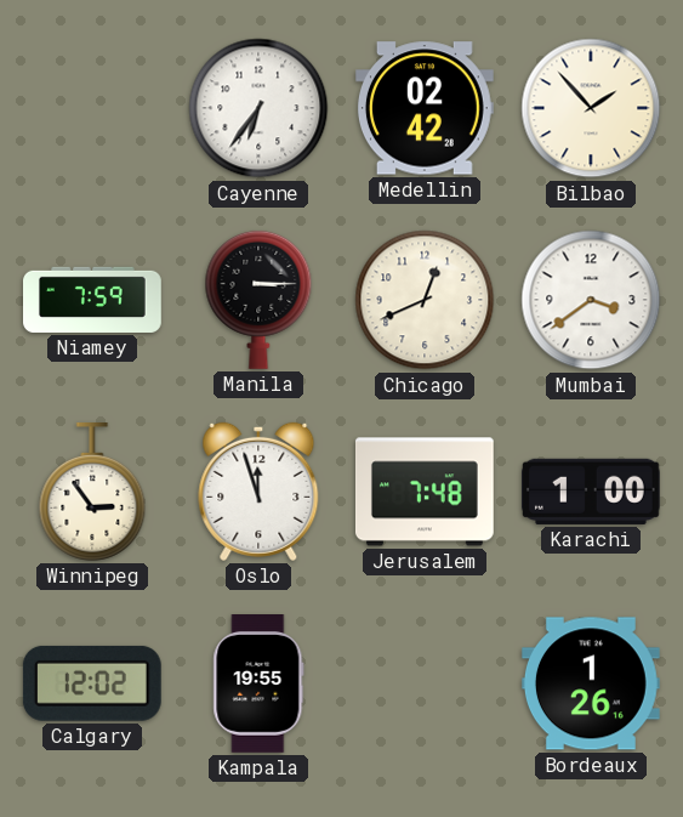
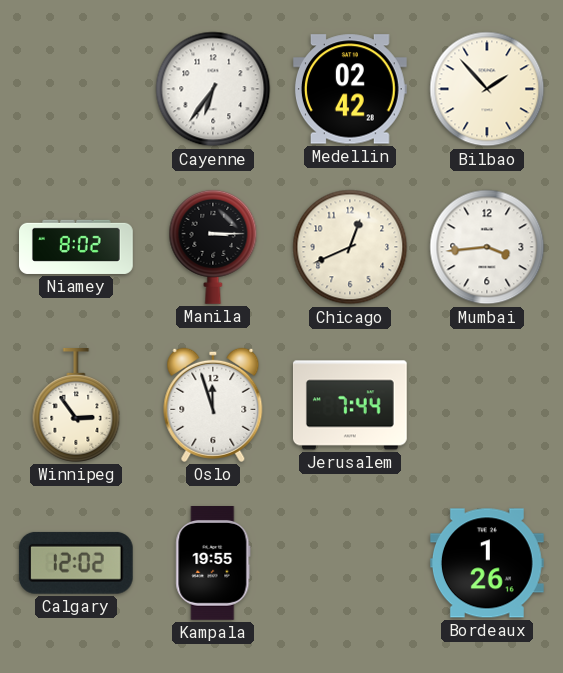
Niamey: 7:59 -> 8:02 (77, 247)
Mumbai: 3:39 -> 3:44 (487, 247)
Jerusalem: 7:48 -> 7:44 (350, 405)
Karachi: 1:00 -> none (591, 492)
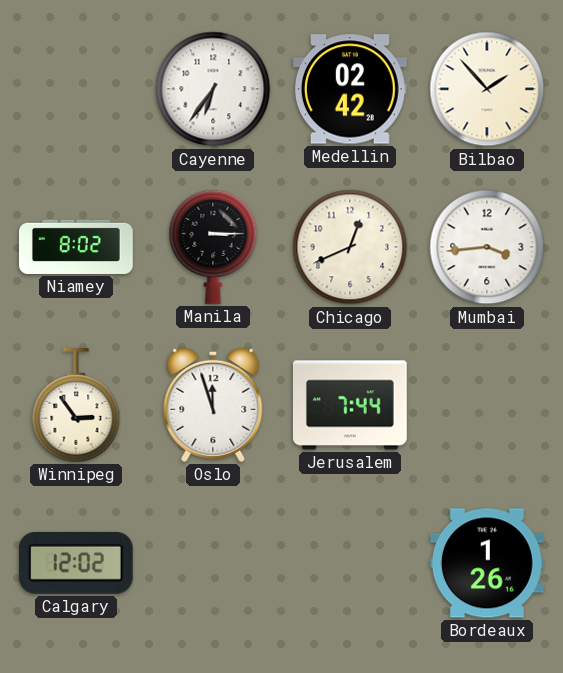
Kampala: 19:55 -> none (213, 564)
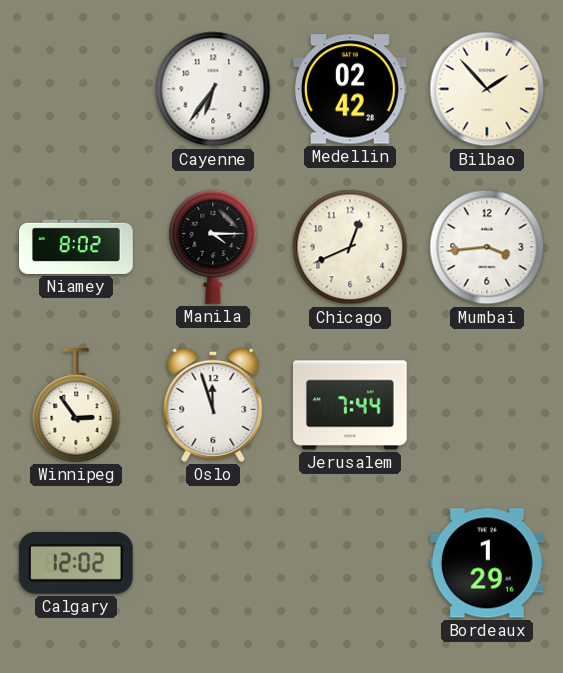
Manila: 3:15 -> 4:15 (213, 247)
Bordeaux: 1:26 -> 1:29 (487, 563)
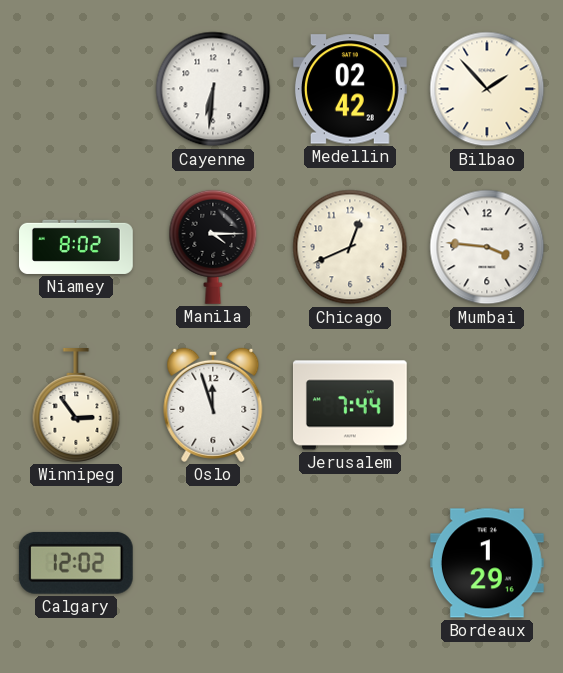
Cayenne: 6:36 -> 6:31 (213, 89)
Mumbai: 3:44 -> 3:46 (487, 247)
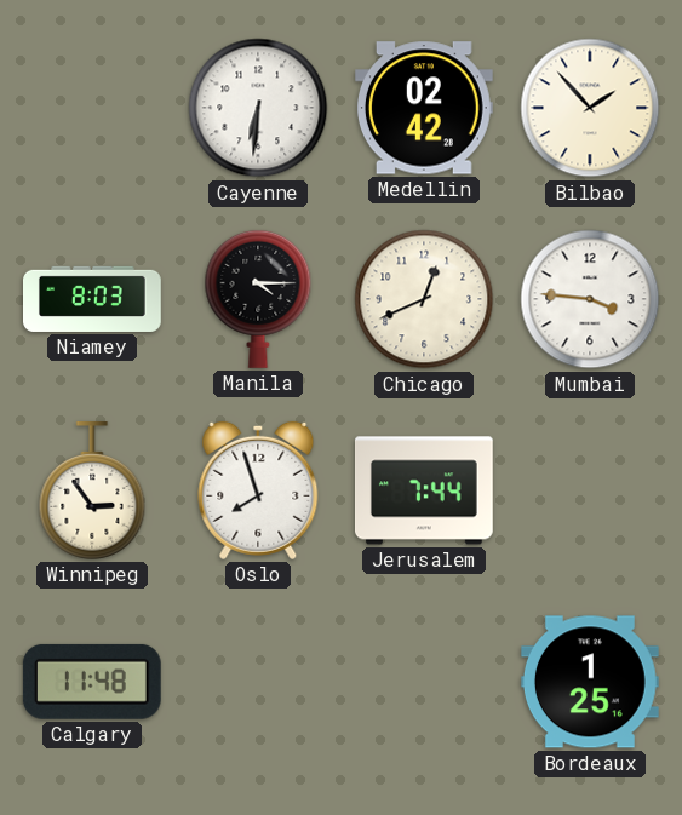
Niamey: 8:02 -> 8:03 (93, 299)
Oslo: 11:57 -> 7:57 (258, 490)
Calgary: 12:02 -> 11:48 (92, 682)
Bordeaux: 1:29 -> 1:25 (590, 682)
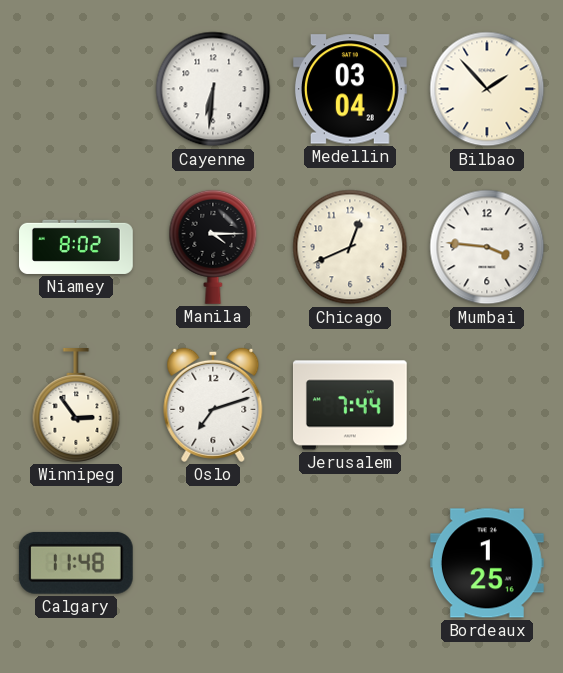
Medellin: 02:42 -> 03:04 (350, 89)
Niamey: 8:03 -> 8:02 (77, 247)
Oslo: 7:57 -> 7:12 (213, 405)
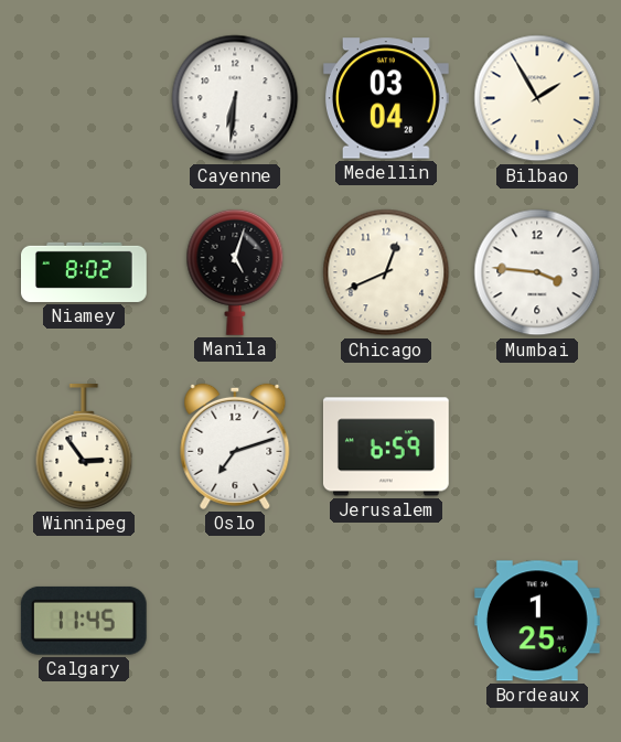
Bilbao: 1:53 -> 1:55 (537, 98)
Manila: 4:15 -> 5:03 (235, 272)
Jerusalem: 7:44 -> 6:59 (386, 447)
Calgary: 11:48 -> 11:45 (84, 621)
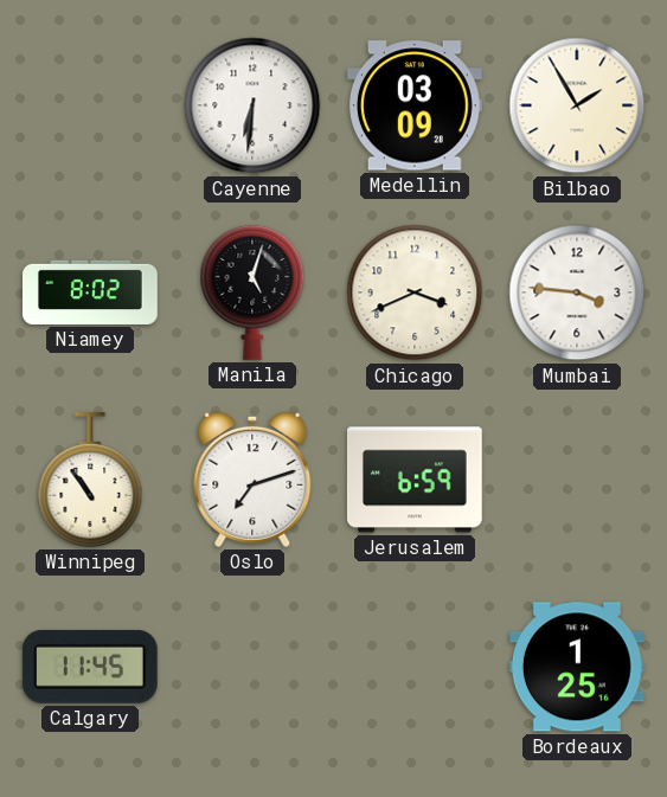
Medellin: 03:04 -> 03:09 (415, 105)
Chicago: 12:41 -> 3:41 (415, 293)
Winnipeg: 2:54 -> 10:54 (90, 481)
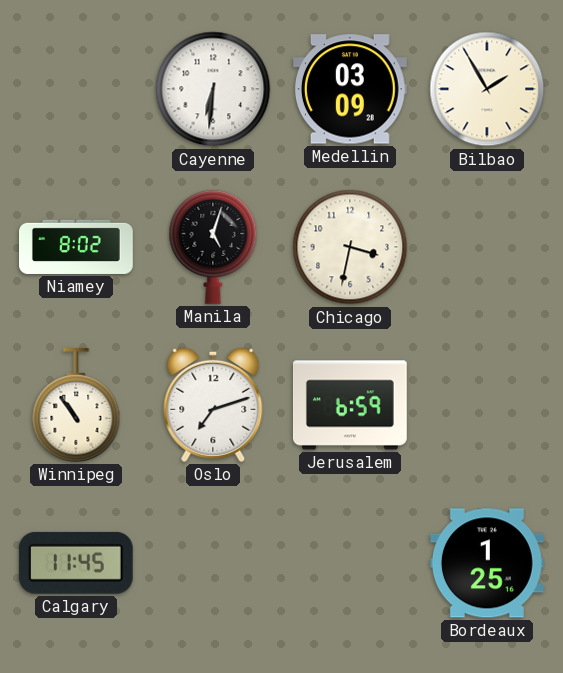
Chicago: 3:41 -> 3:32 (350, 247)
Mumbai: 3:46 -> none (577, 293)
